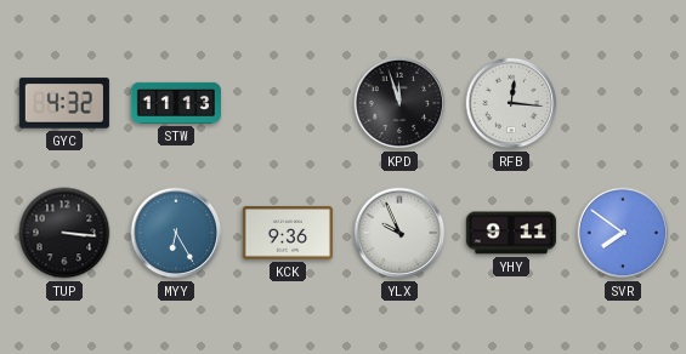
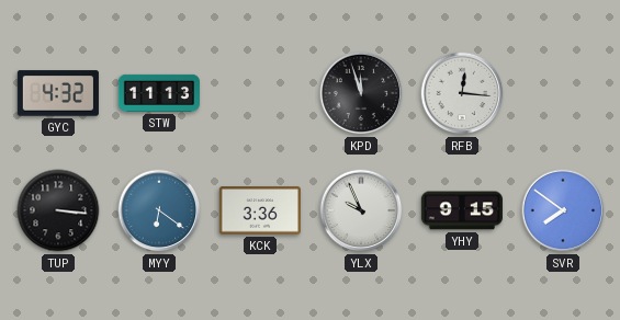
MYY: 6:25 -> 6:21 (159, 210)
KCK: 9:36 -> 3:36 (260, 210)
YHY: 9:11 -> 9:15 (462, 210)
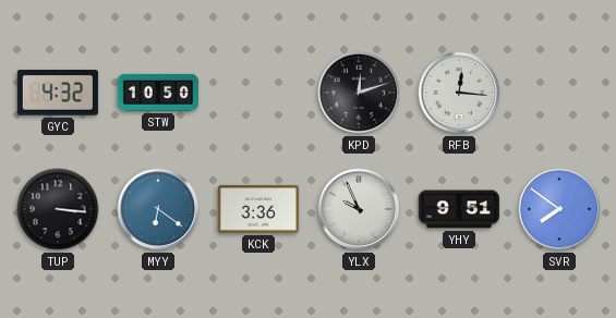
STW: 11:13 -> 10:50 (158, 93)
KPD: 11:57 -> 12:12 (359, 93)
YHY: 9:15 -> 9:51 (459, 209)
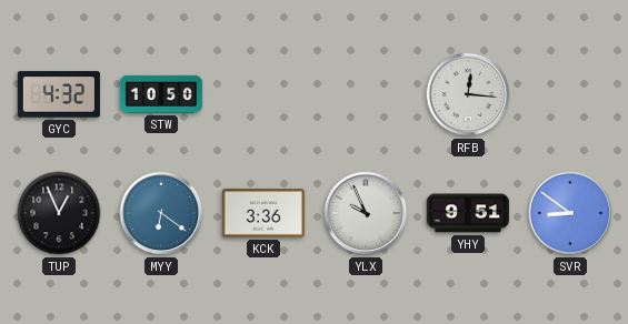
KPD: 12:12 -> none (359, 93)
TUP: 3:16 -> 12:56 (59, 213)
SVR: 7:51 -> 8:51 (570, 213)
